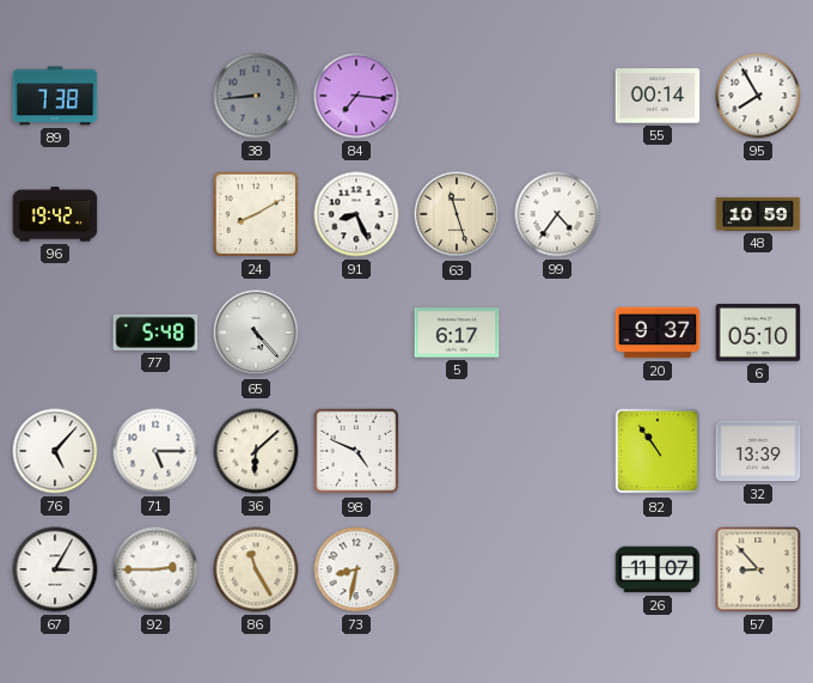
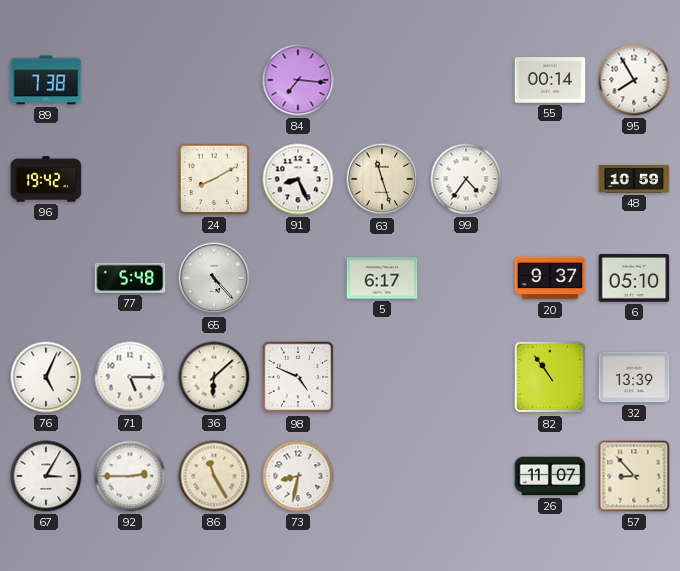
38: 8:44 -> none (256, 96)
76: 5:07 -> 5:04 (46, 377)
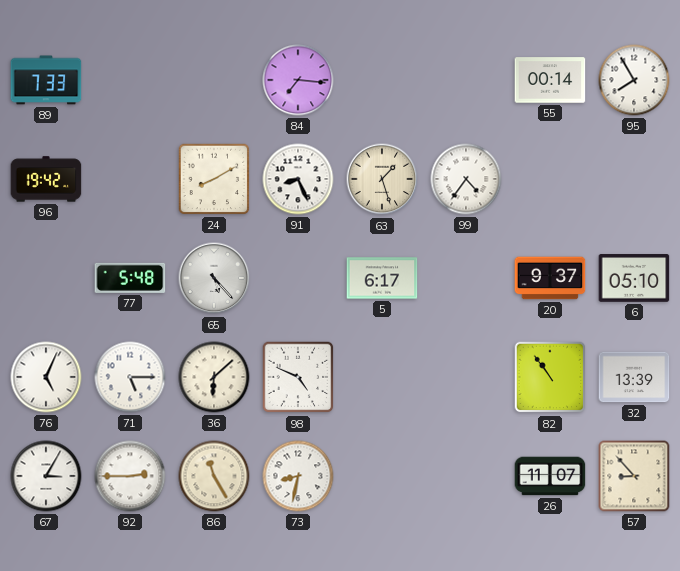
89: 7:38 -> 7:33 (46, 80)
63: 11:27 -> 1:27 (382, 179)
48: 10:59 -> none (634, 179)
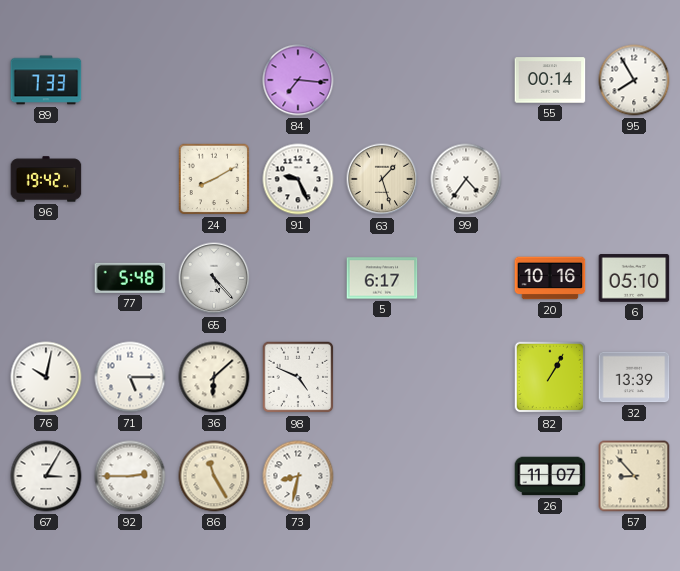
91: 8:26 -> 9:26 (298, 179)
20: 9:37 -> 10:16 (550, 278)
76: 5:04 -> 10:02 (46, 377)
82: 10:54 -> 1:05 (550, 377)
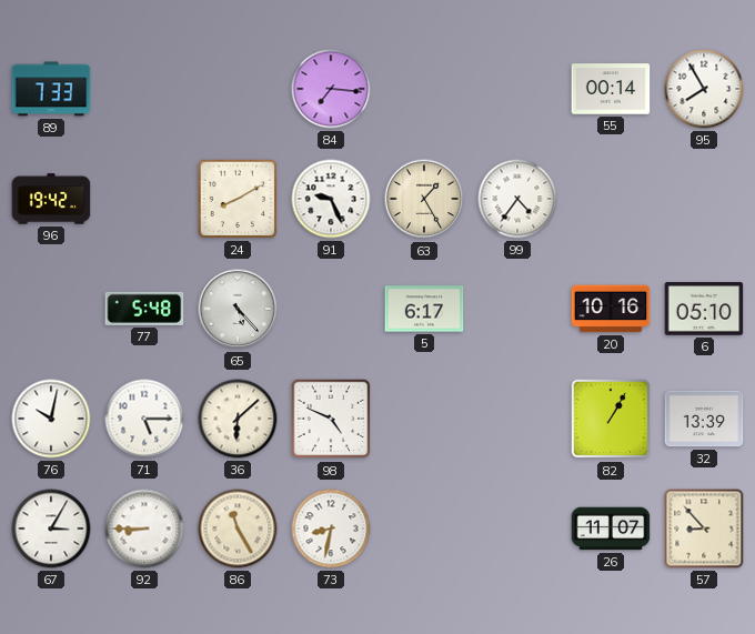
63: 1:27 -> 1:25 (424, 199)
92: 2:45 -> 8:45 (144, 529)
